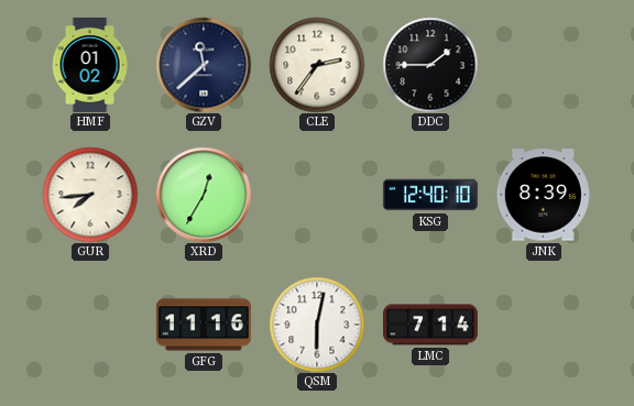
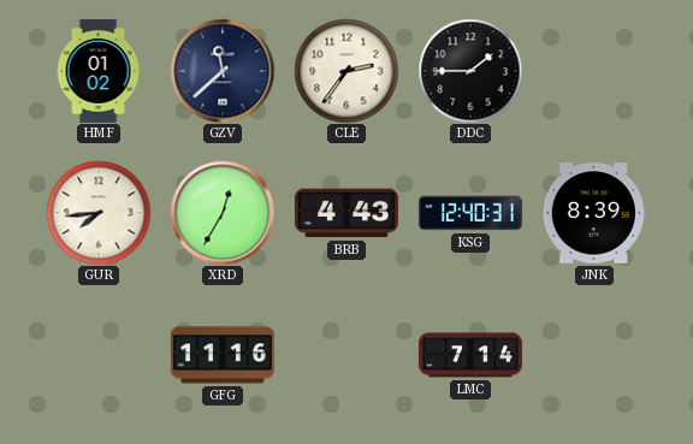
BRB: none -> 4:43 (346, 213)
KSG: 12:40:10 -> 12:40:31 (470, 213)
QSM: 6:02 -> none (317, 325)
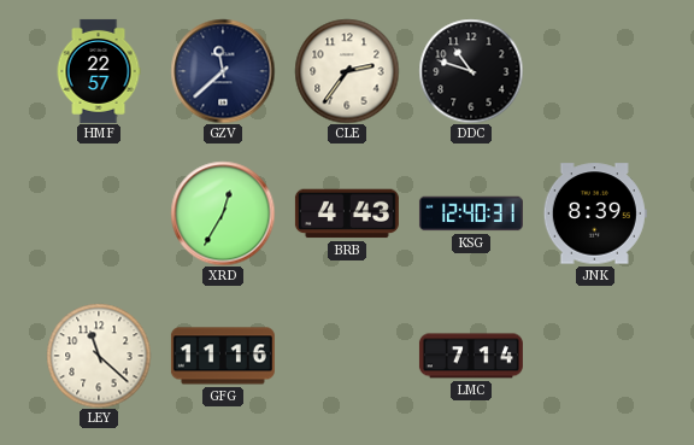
HMF: 01:02 -> 22:57 (99, 71)
DDC: 1:45 -> 10:48 (471, 71)
GUR: 7:44 -> none (99, 213)
LEY: none -> 11:22 (99, 356)
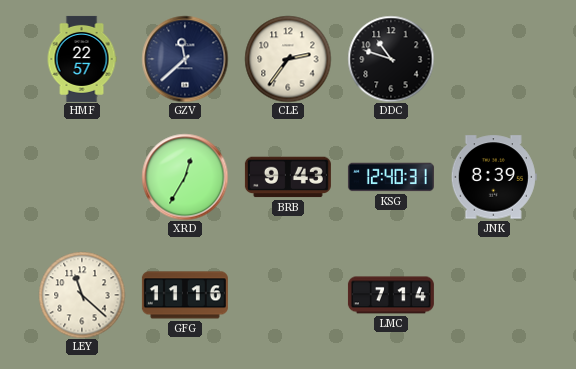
BRB: 4:43 -> 9:43 (288, 177)
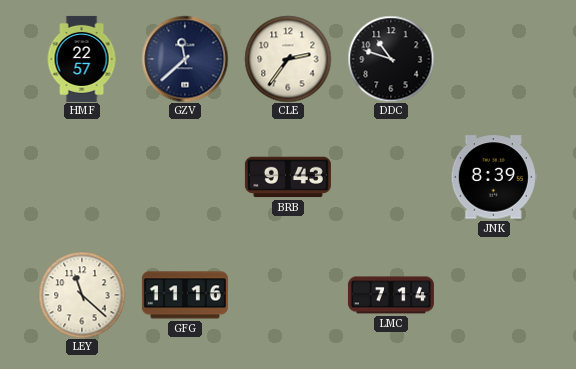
XRD: 12:35 -> none (185, 177)
KSG: 12:40 -> none (391, 177)
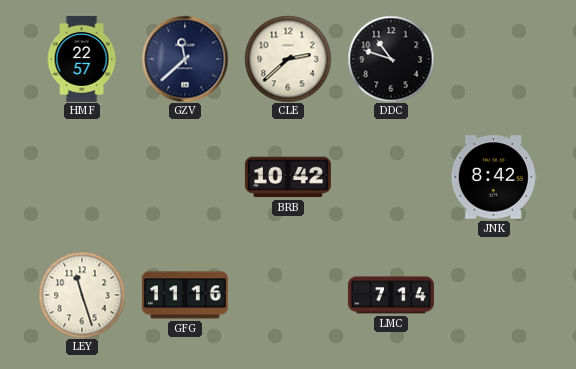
CLE: 2:36 -> 2:38 (288, 59)
BRB: 9:43 -> 10:42 (288, 177)
JNK: 8:39 -> 8:42 (494, 177)
LEY: 11:22 -> 11:27 (82, 295)
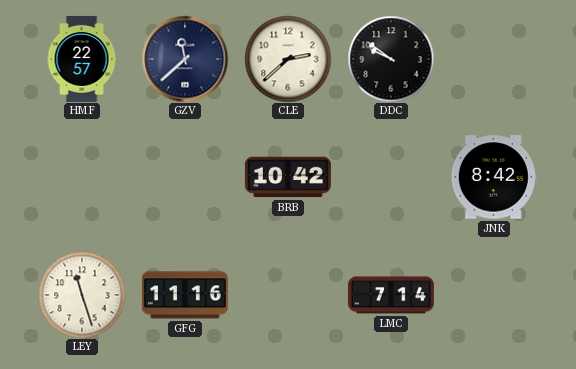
DDC: 10:48 -> 9:51 (391, 59)
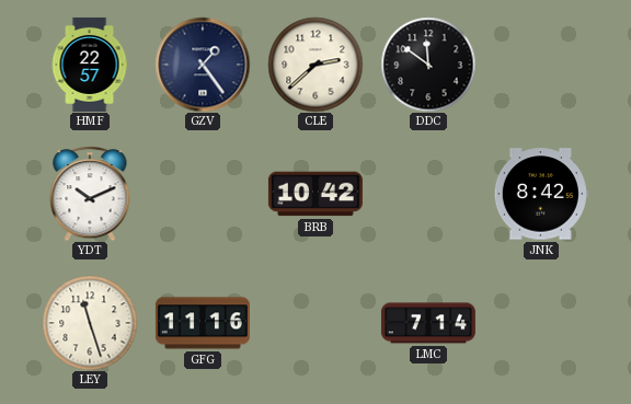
GZV: 11:38 -> 1:24 (203, 65)
DDC: 9:51 -> 11:51 (428, 65)
YDT: none -> 10:11 (90, 194)
